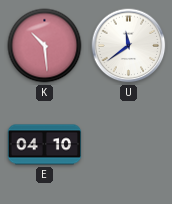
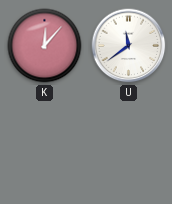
K: 10:29 -> 12:07 (45, 46)
E: 04:10 -> none (45, 145)
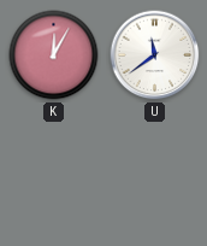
K: 12:07 -> 12:05 (54, 55)
